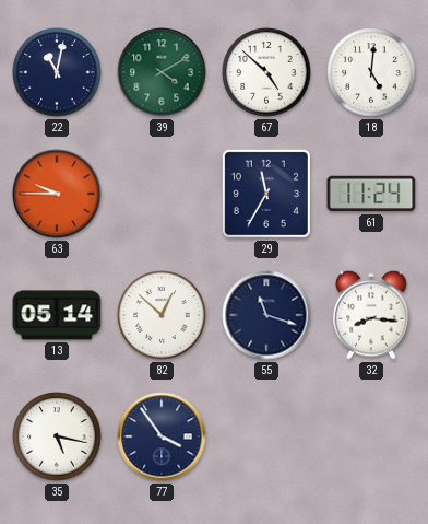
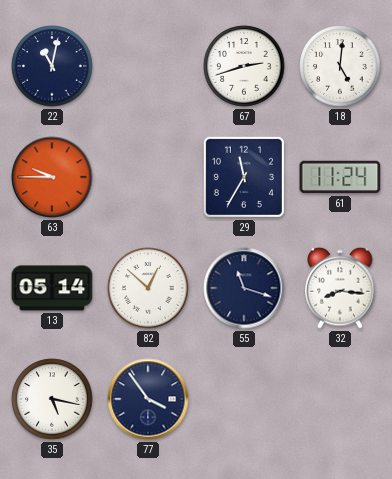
39: 4:10 -> none (162, 72)
67: 4:52 -> 2:42 (244, 66)
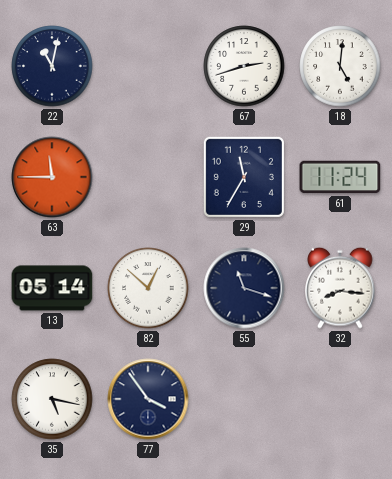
63: 9:45 -> 11:45 (52, 177)
